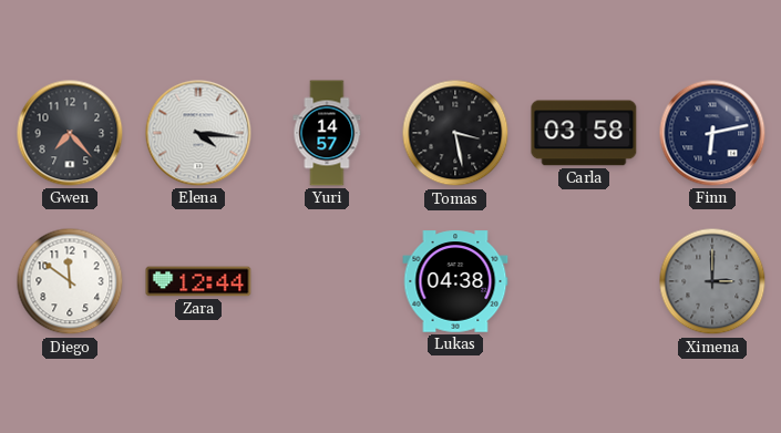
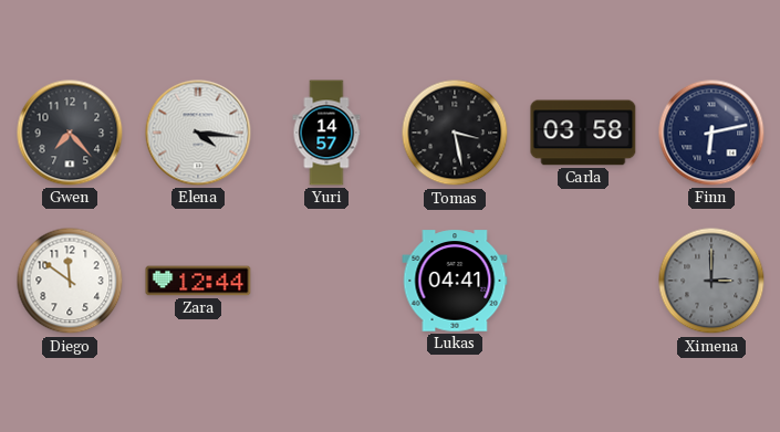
Lukas: 04:38 -> 04:41 (455, 281)
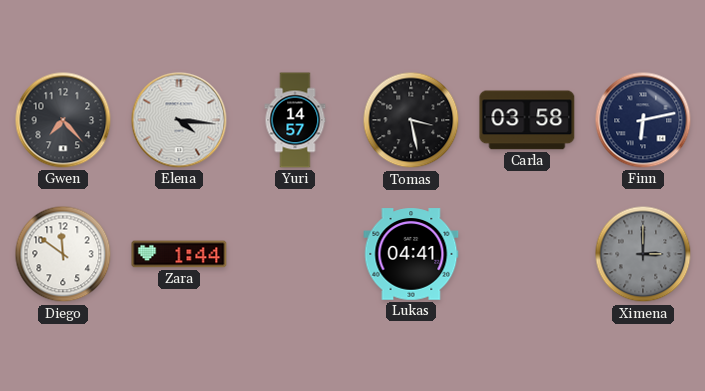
Zara: 12:44 -> 1:44 (179, 254)
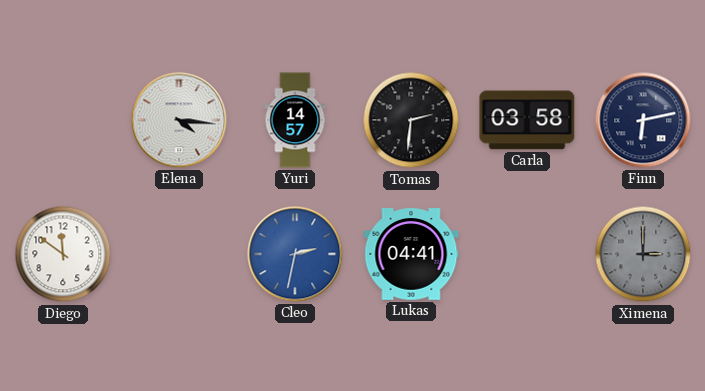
Gwen: 7:23 -> none (63, 120)
Tomas: 3:28 -> 2:31 (411, 120)
Zara: 1:44 -> none (179, 254)
Cleo: none -> 2:32 (295, 254)
